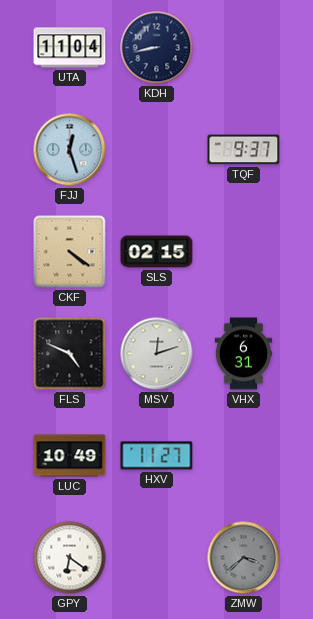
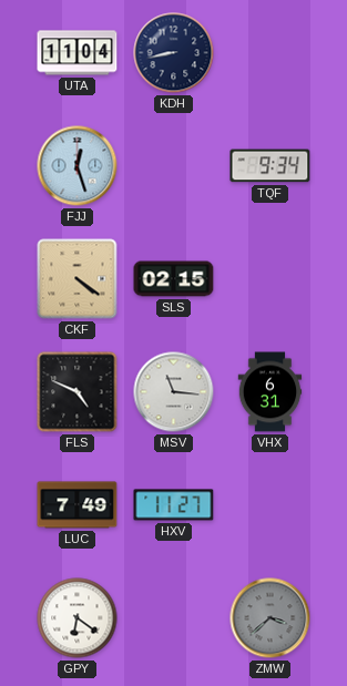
TQF: 9:37 -> 9:34 (271, 166)
MSV: 12:12 -> 11:16 (174, 392)
LUC: 10:49 -> 7:49 (78, 505)
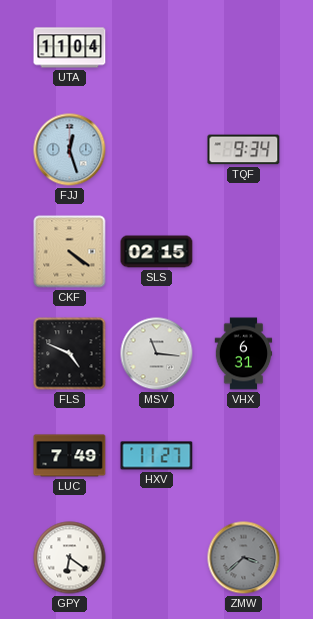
KDH: 8:43 -> none (174, 53)
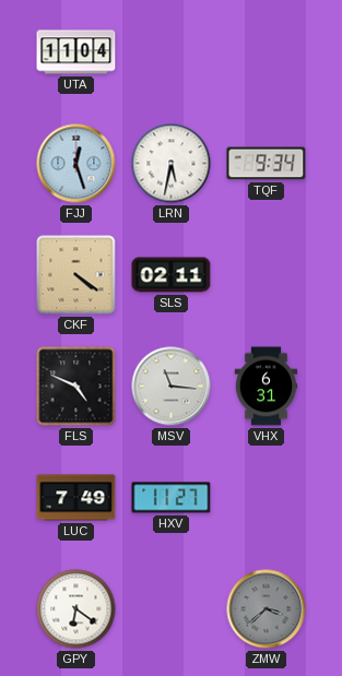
LRN: none -> 5:32 (172, 164)
SLS: 02:15 -> 02:11 (172, 275)
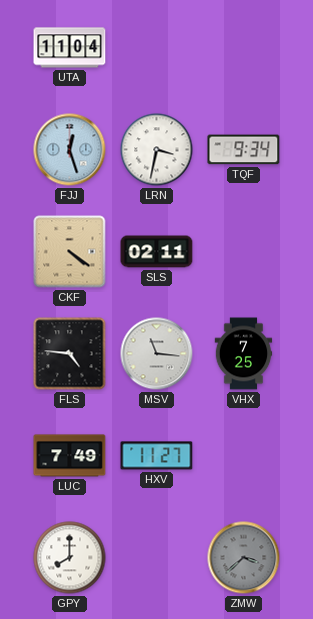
LRN: 5:32 -> 3:32 (157, 150)
FLS: 4:49 -> 4:46 (70, 354)
VHX: 6:31 -> 7:25 (244, 354)
GPY: 6:21 -> 8:00 (70, 558)
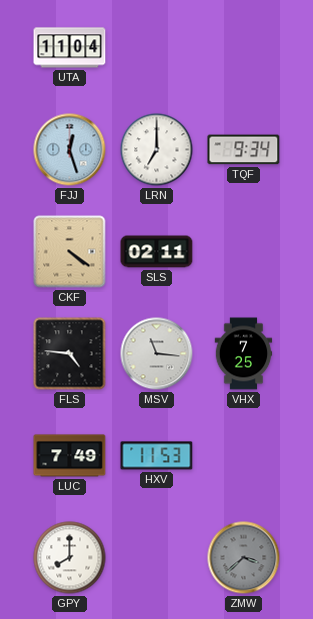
LRN: 3:32 -> 7:00 (157, 150)
HXV: 11:27 -> 11:53 (157, 456)
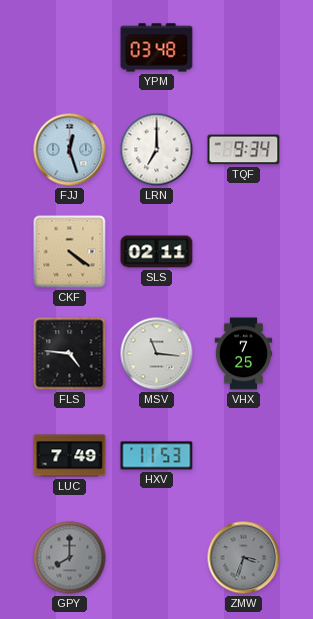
UTA: 11:04 -> none (70, 48)
YPM: none -> 03:48 (157, 48)
GPY dial: white -> grey (70, 558)
ZMW: 3:38 -> 3:33 (244, 558)
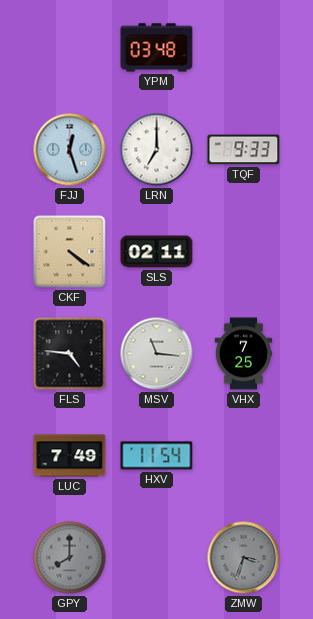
TQF: 9:34 -> 9:33 (244, 150)
HXV: 11:53 -> 11:54 (157, 456)
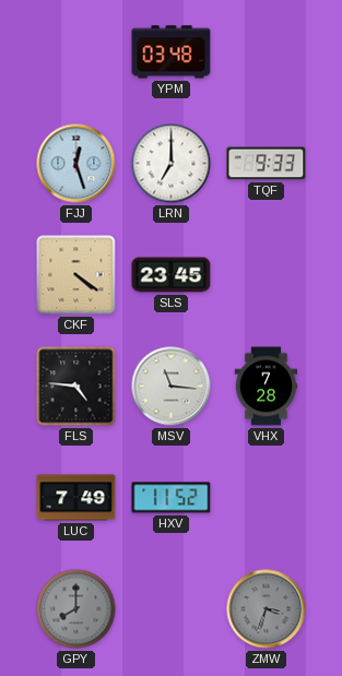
SLS: 02:11 -> 23:45 (172, 275)
VHX: 7:25 -> 7:28 (267, 387)
HXV: 11:54 -> 11:52 (172, 498)
